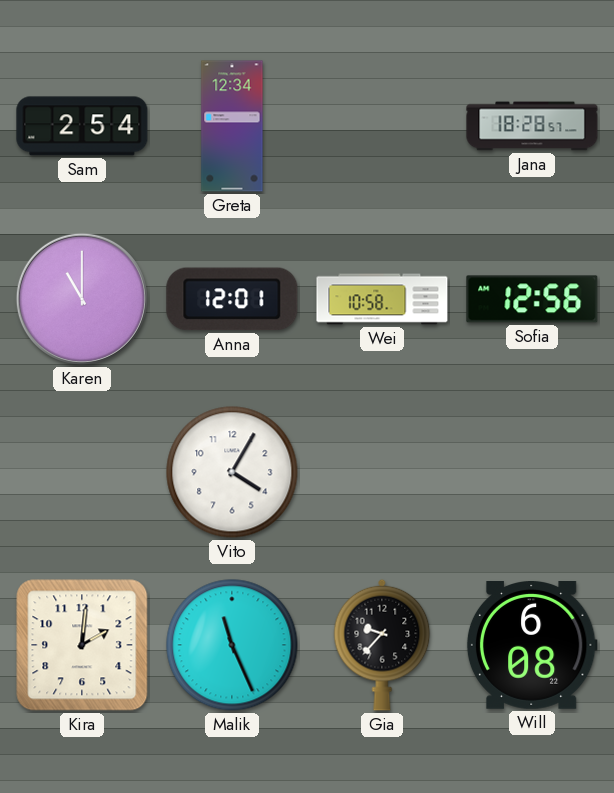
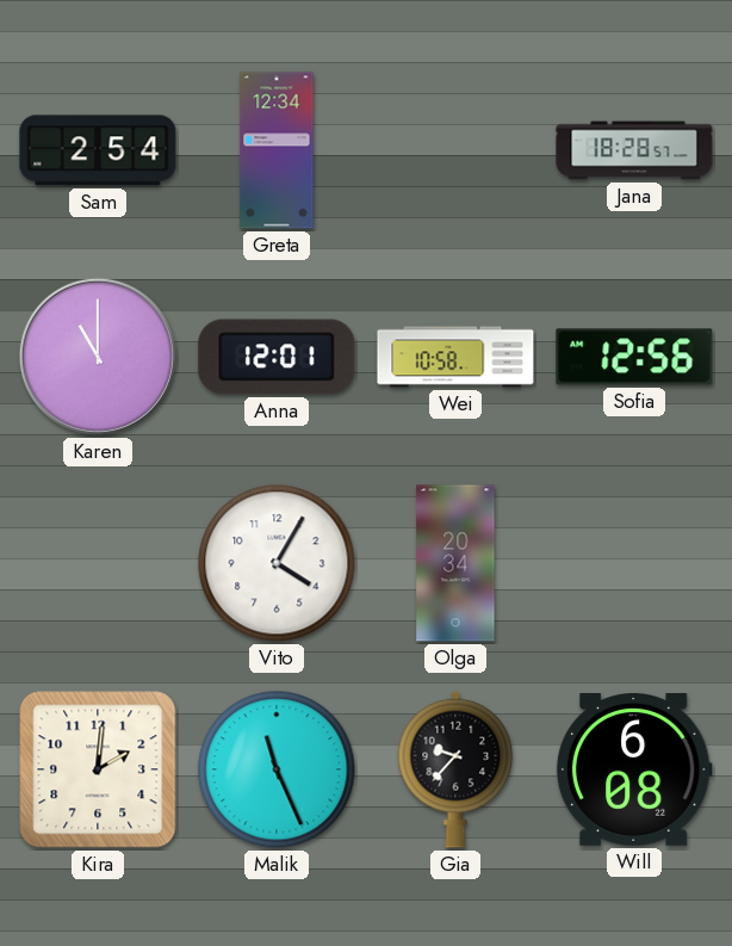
Olga: none -> 20:34 (455, 563)
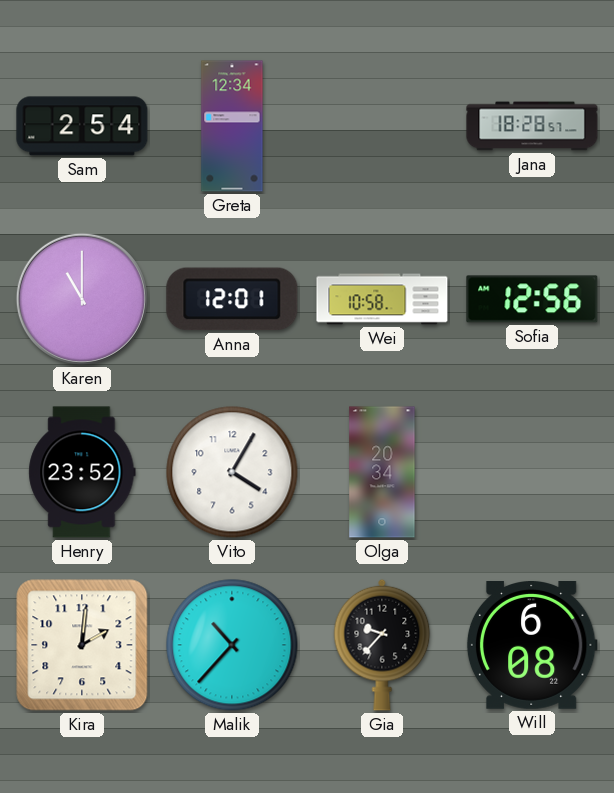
Henry: none -> 23:52 (82, 472)
Malik: 11:26 -> 10:37 (232, 645)
